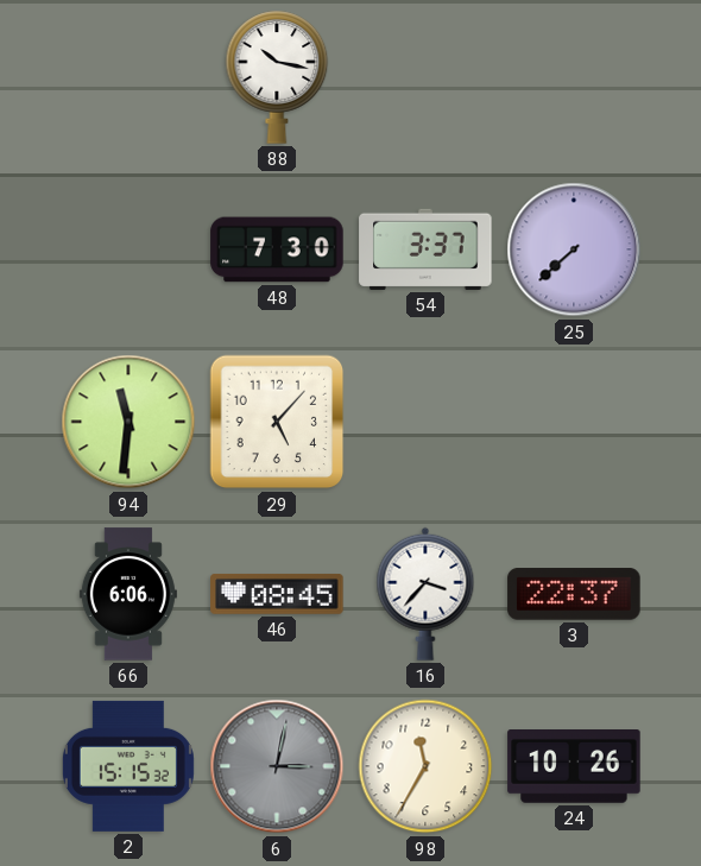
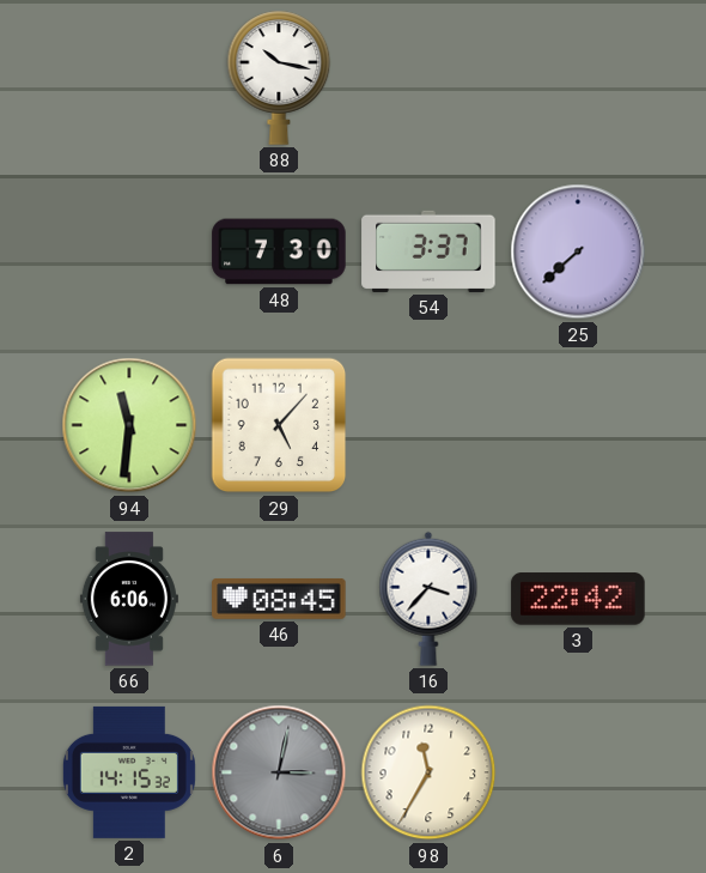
3: 22:37 -> 22:42 (578, 599)
2: 15:15 -> 14:15 (129, 772)
24: 10:26 -> none (574, 767)
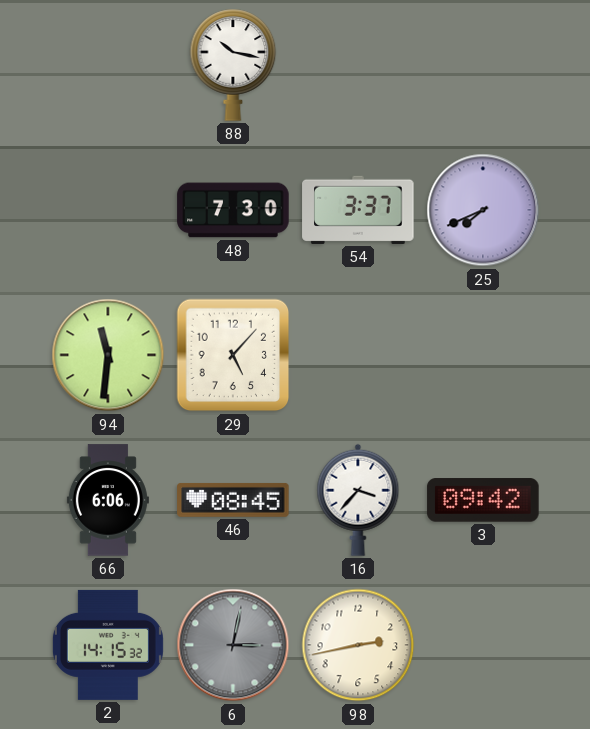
25: 7:38 -> 7:41 (483, 210)
3: 22:42 -> 09:42 (483, 500)
98: 11:35 -> 2:43 (358, 645)
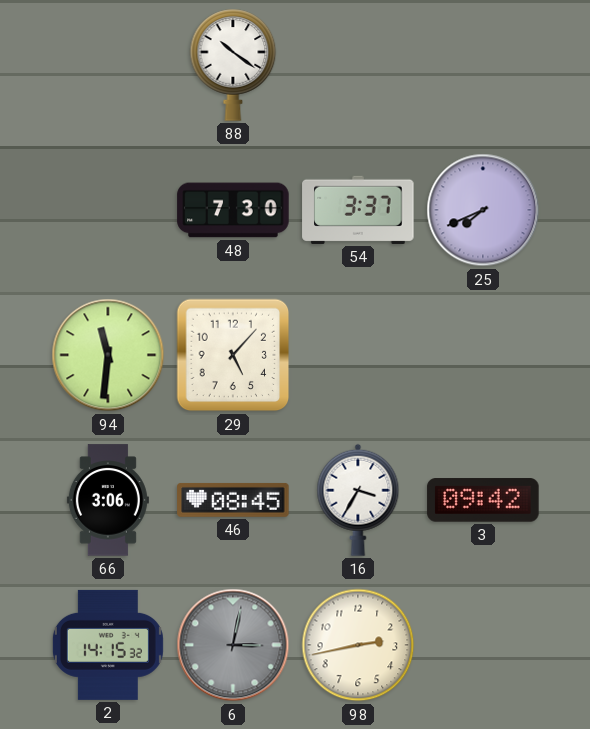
88: 10:17 -> 10:21 (233, 65)
66: 6:06 -> 3:06 (108, 500)
16: 3:37 -> 3:35 (358, 500)
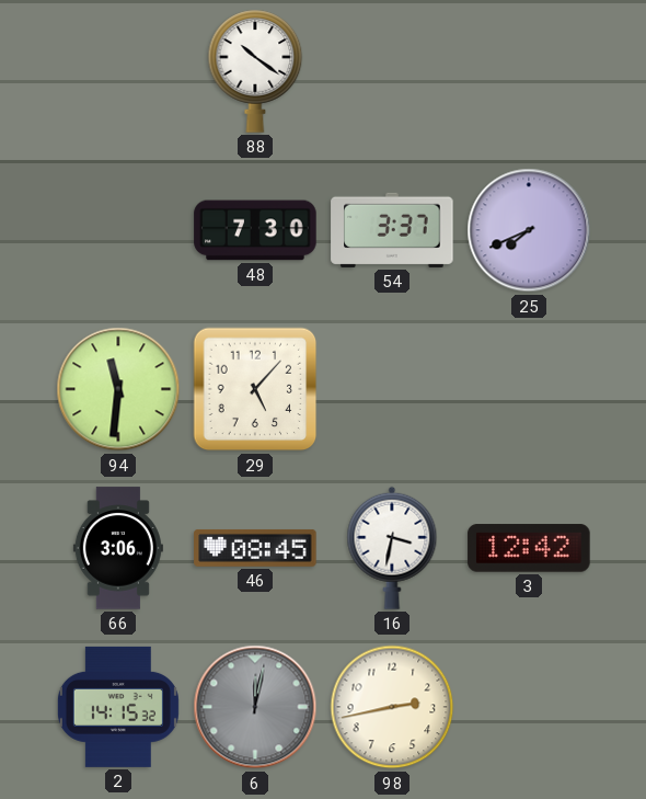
16: 3:35 -> 3:32 (392, 548)
3: 09:42 -> 12:42 (529, 548)
6: 3:02 -> 12:02 (255, 707)
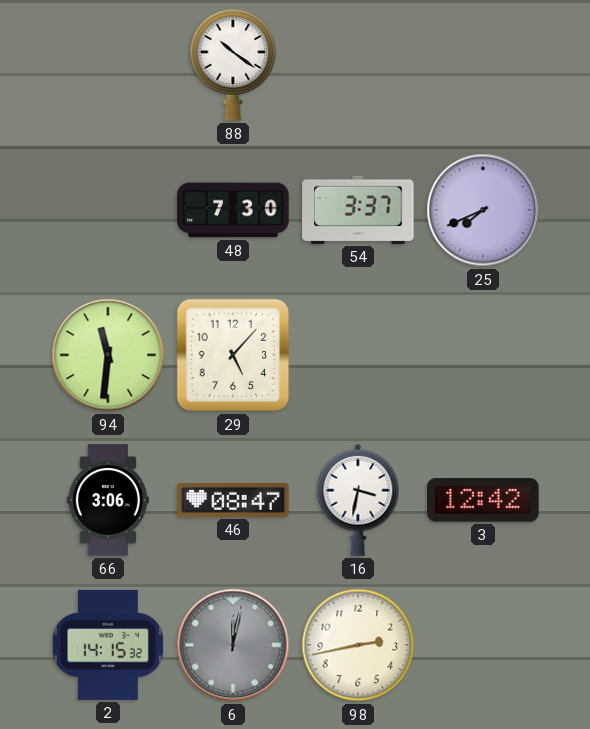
46: 08:45 -> 08:47 (233, 500)
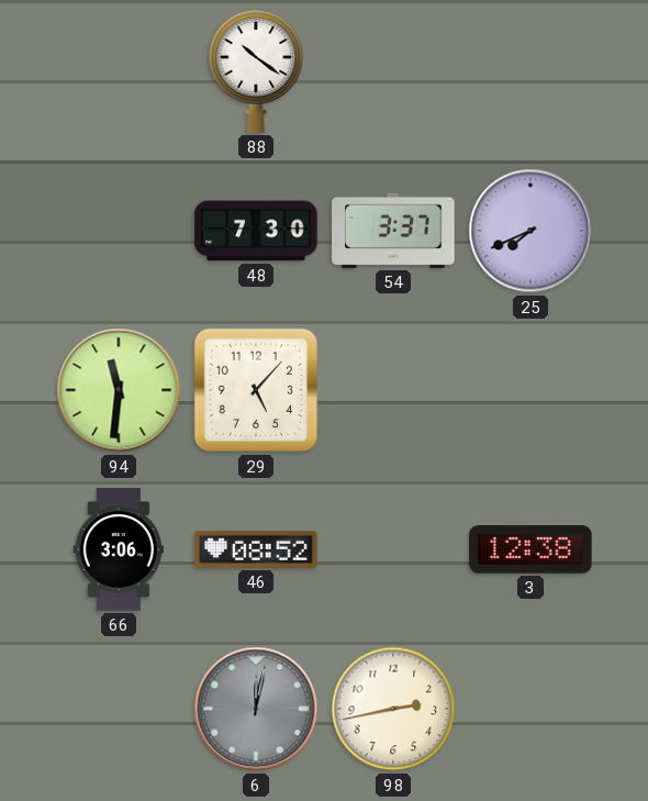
46: 08:47 -> 08:52 (256, 549)
16: 3:32 -> none (358, 500)
3: 12:42 -> 12:38 (530, 549)
2: 14:15 -> none (108, 645)
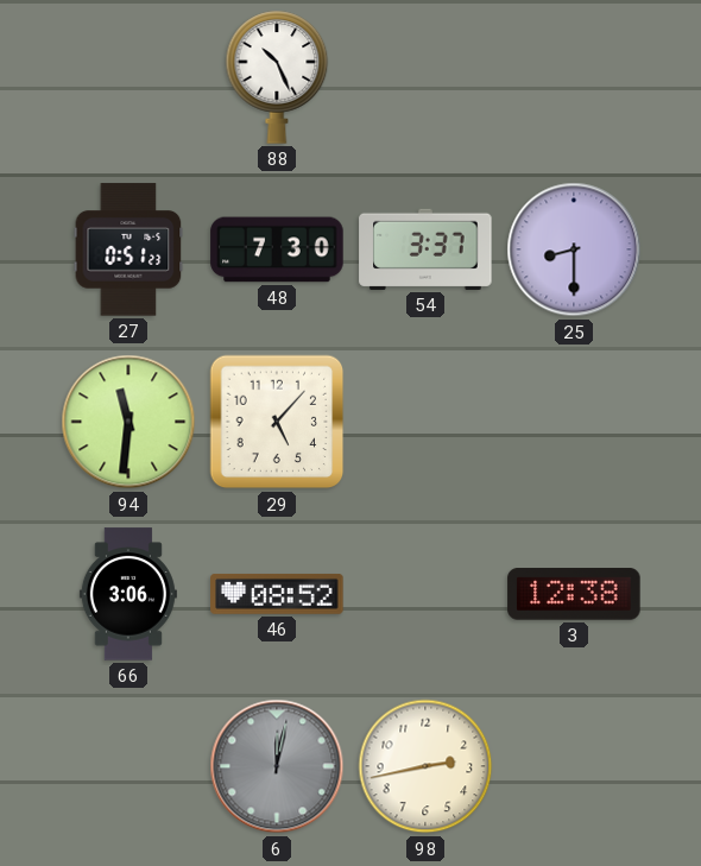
88: 10:21 -> 10:26 (277, 77)
27: none -> 0:51 (128, 249)
25: 7:41 -> 8:30 (574, 249)
